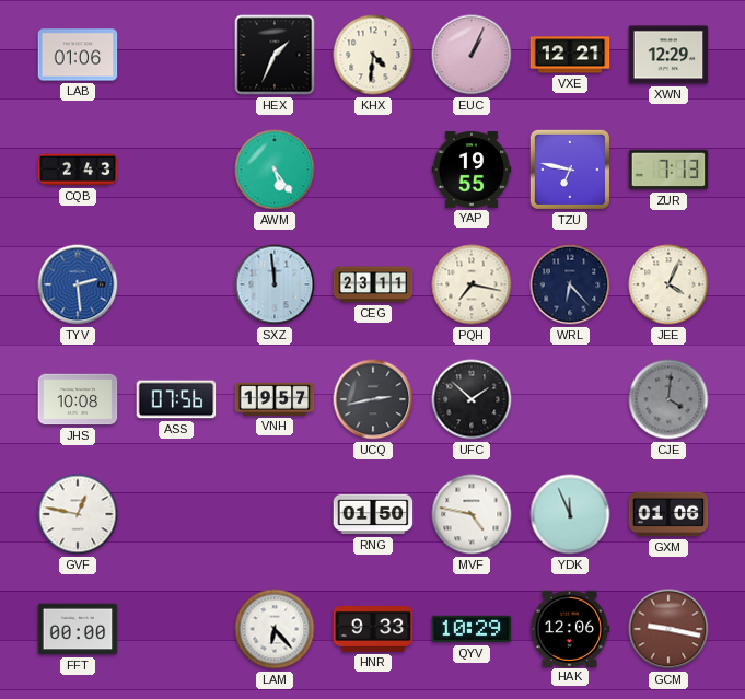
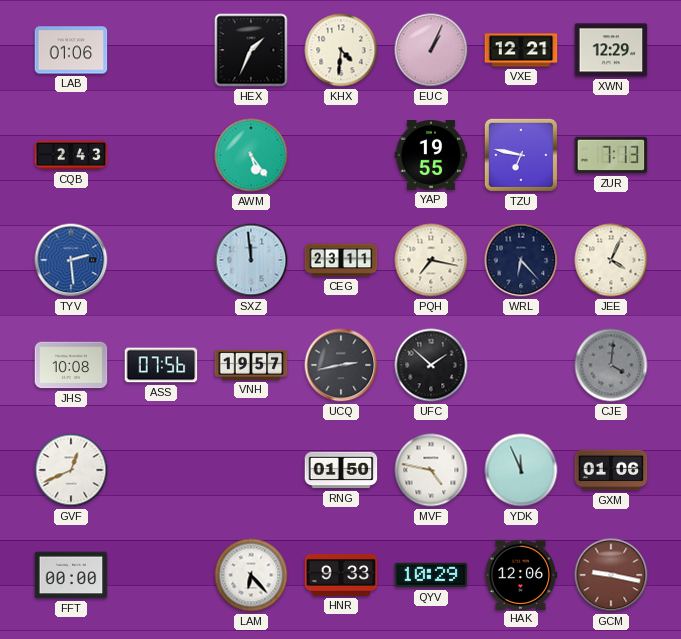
GVF: 12:47 -> 12:41 (71, 470)
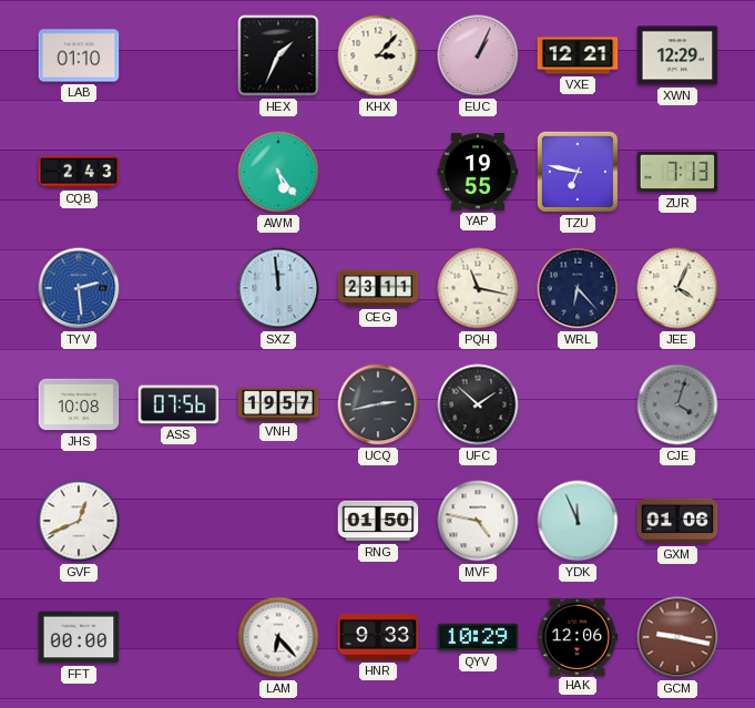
LAB: 01:06 -> 01:10 (79, 55)
KHX: 4:31 -> 3:07 (378, 55)
PQH: 7:17 -> 11:17 (478, 288)
CJE: 4:01 -> 4:03 (677, 404)
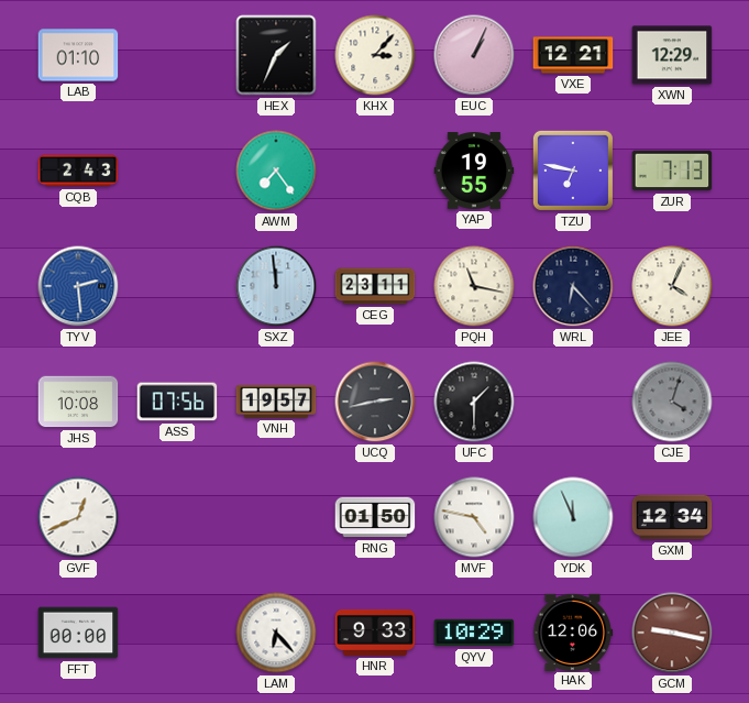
AWM: 5:24 -> 7:24 (276, 171)
UFC: 1:52 -> 1:30 (474, 402)
GXM: 01:06 -> 12:34 (672, 517)
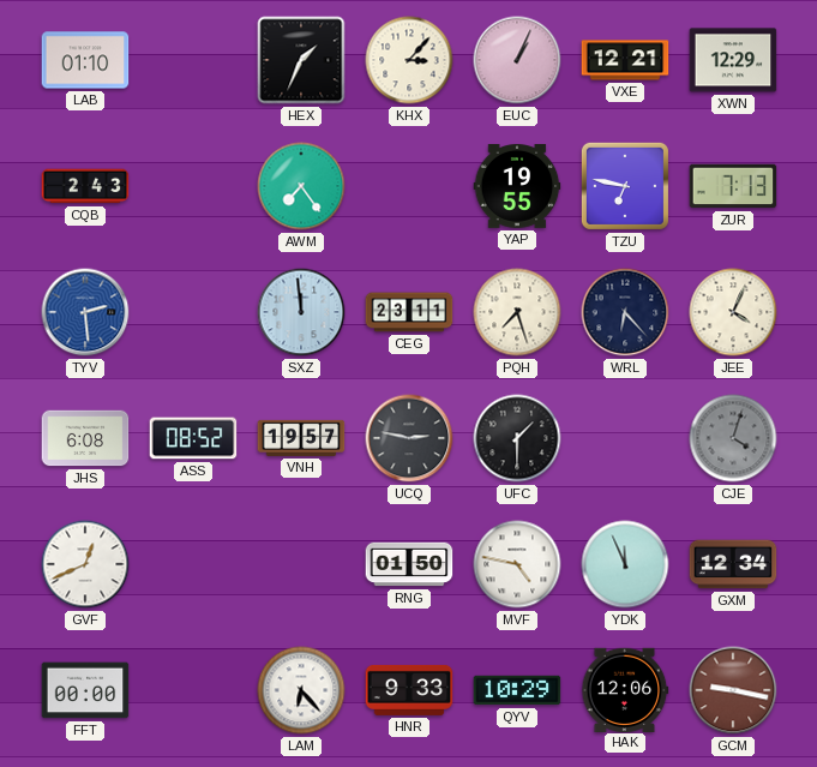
PQH: 11:17 -> 7:27 (517, 312)
JHS: 10:08 -> 6:08 (85, 438)
ASS: 07:56 -> 08:52 (193, 438)
UCQ: 2:43 -> 2:47 (409, 438)
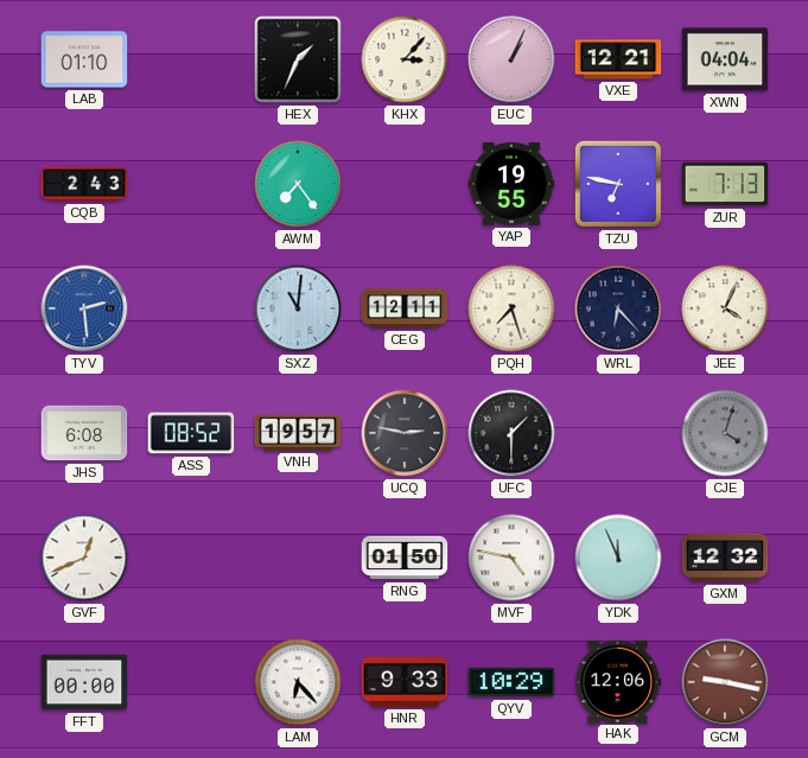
XWN: 12:29 -> 04:04 (725, 59)
SXZ: 11:59 -> 11:01 (298, 308)
CEG: 23:11 -> 12:11 (405, 308)
GXM: 12:34 -> 12:32 (725, 558)
